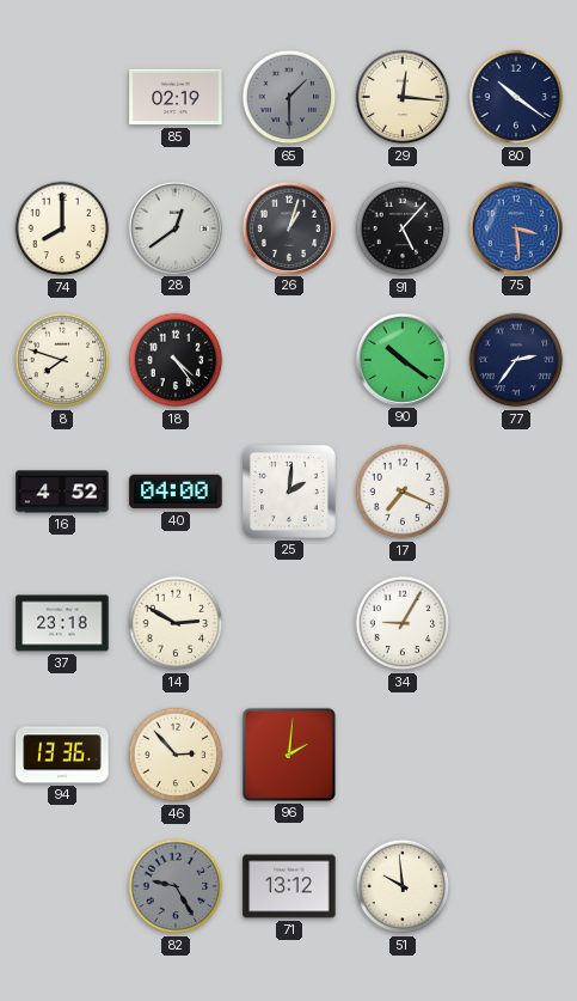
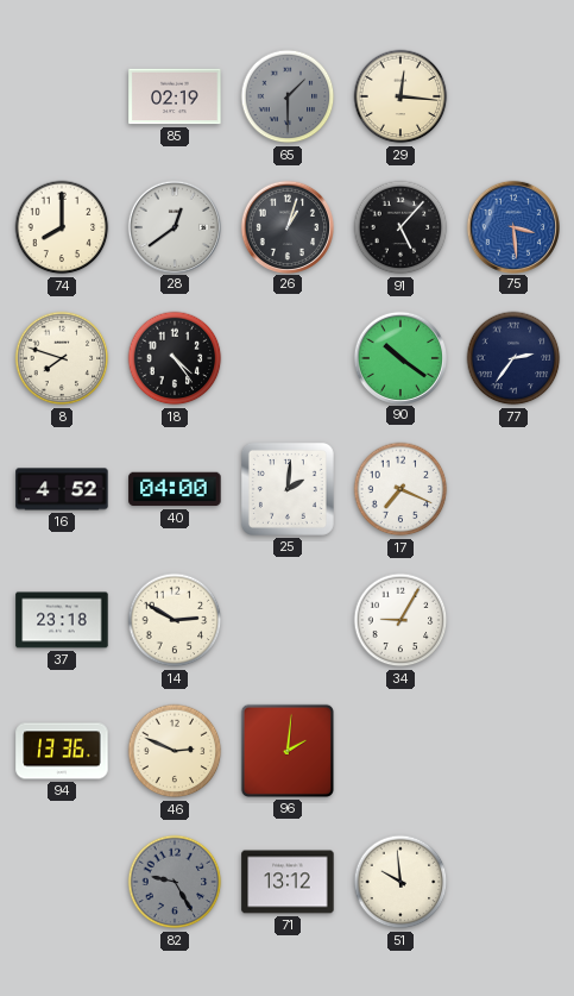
80: 10:21 -> none (516, 97)
46: 2:53 -> 2:49 (175, 751)
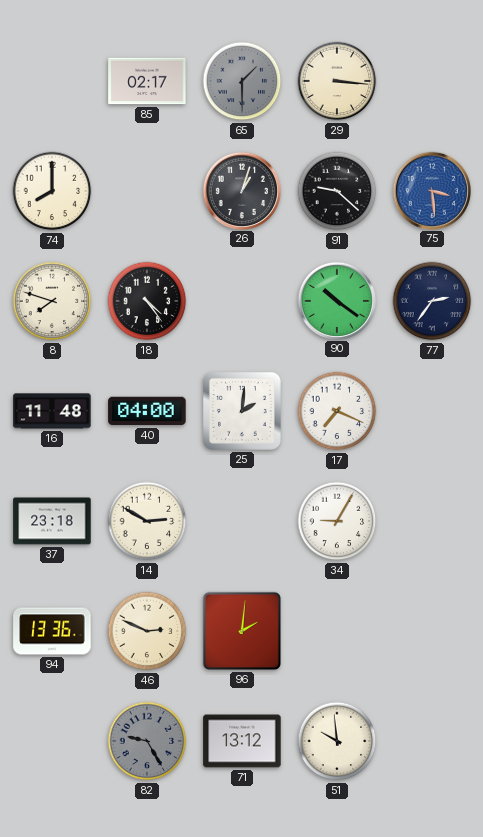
85: 02:19 -> 02:17 (147, 81)
29: 12:16 -> 3:16 (337, 81)
28: 12:39 -> none (174, 226)
91: 5:07 -> 9:22 (337, 191)
16: 4:52 -> 11:48 (52, 411)
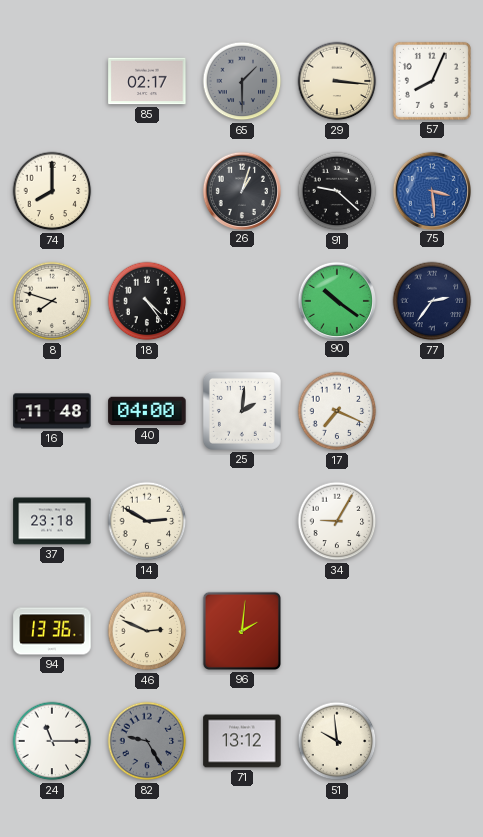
57: none -> 8:04 (432, 81)
24: none -> 11:15 (52, 741)
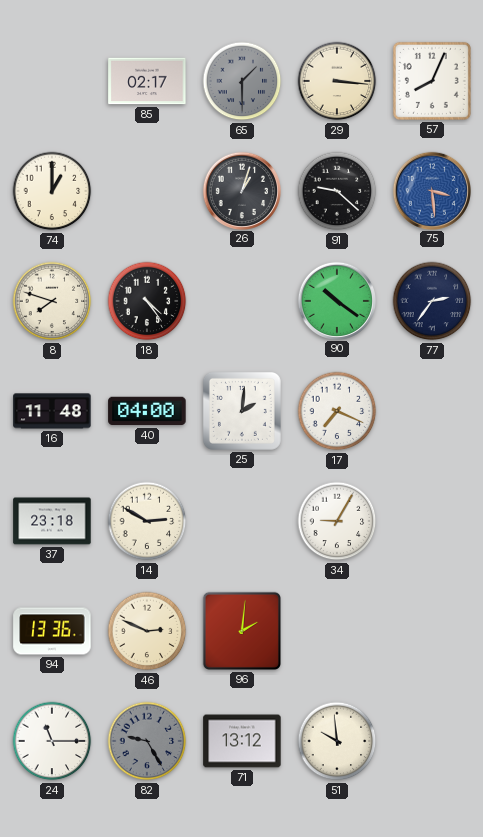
74: 8:00 -> 1:00 (52, 191)
